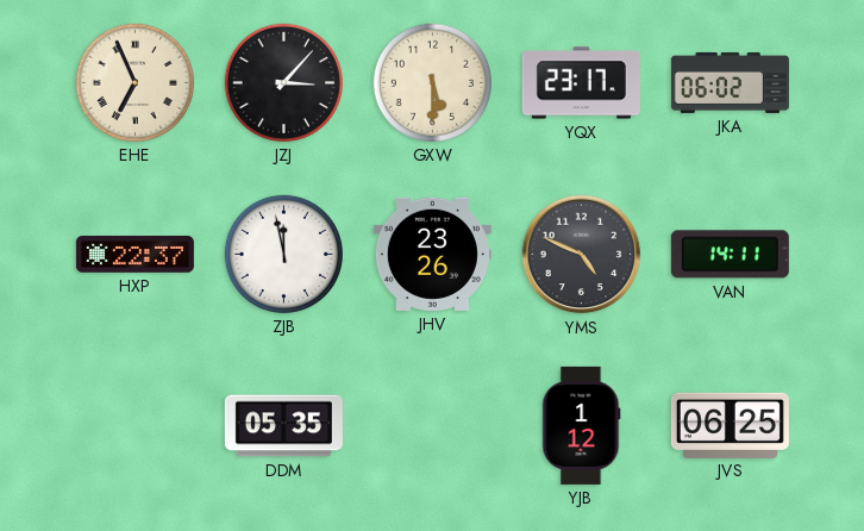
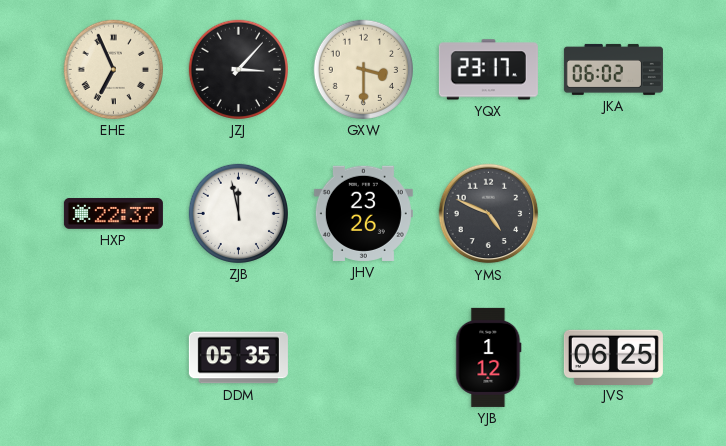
GXW: 5:30 -> 3:30 (363, 69)
VAN: 14:11 -> none (730, 255)
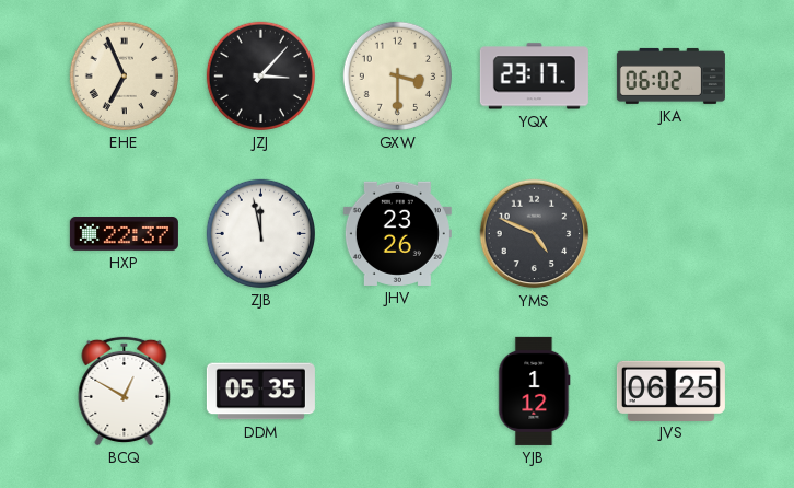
BCQ: none -> 12:50 (125, 391)
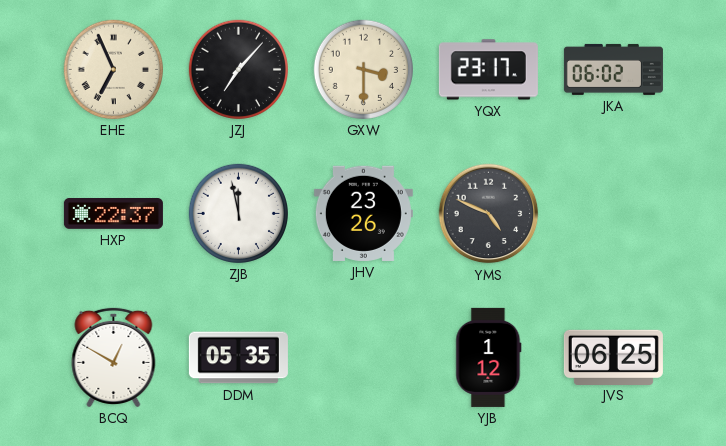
JZJ: 3:07 -> 7:07 (238, 69)
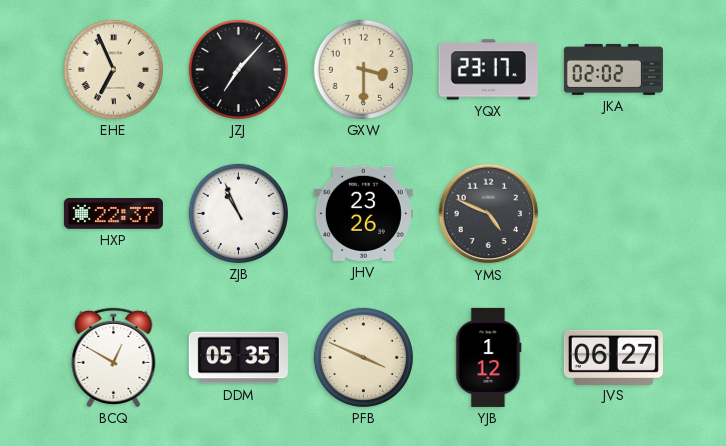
JKA: 06:02 -> 02:02 (613, 69)
ZJB: 11:58 -> 10:56 (238, 213)
PFB: none -> 3:49 (363, 357)
JVS: 06:25 -> 06:27 (613, 357)
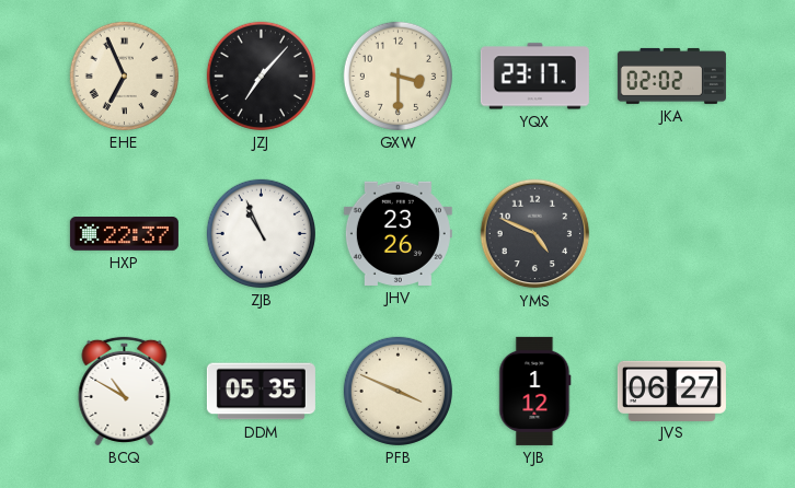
BCQ: 12:50 -> 10:50 (125, 391)
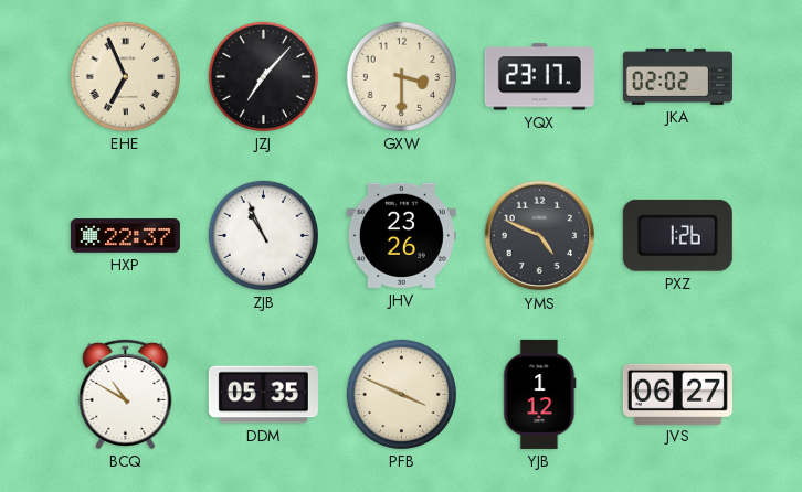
PXZ: none -> 1:26 (677, 235)
